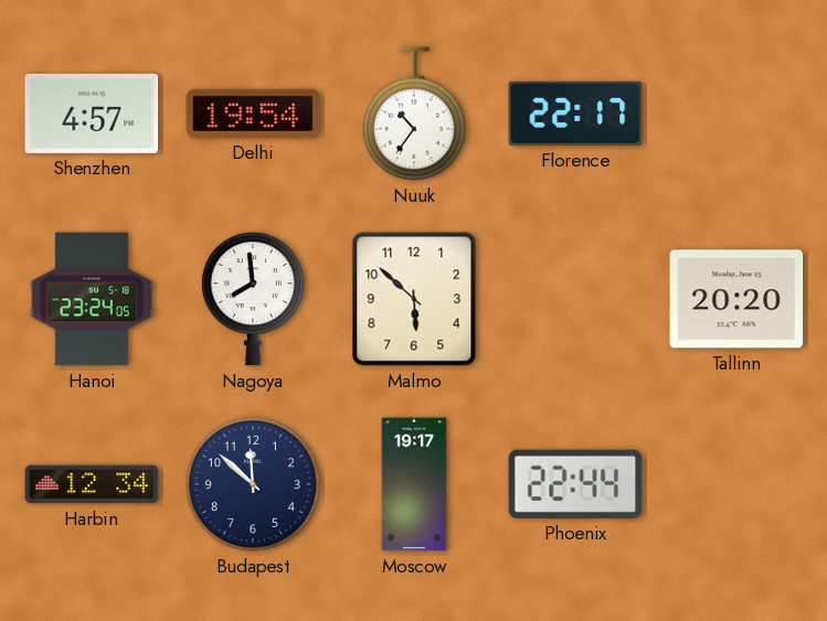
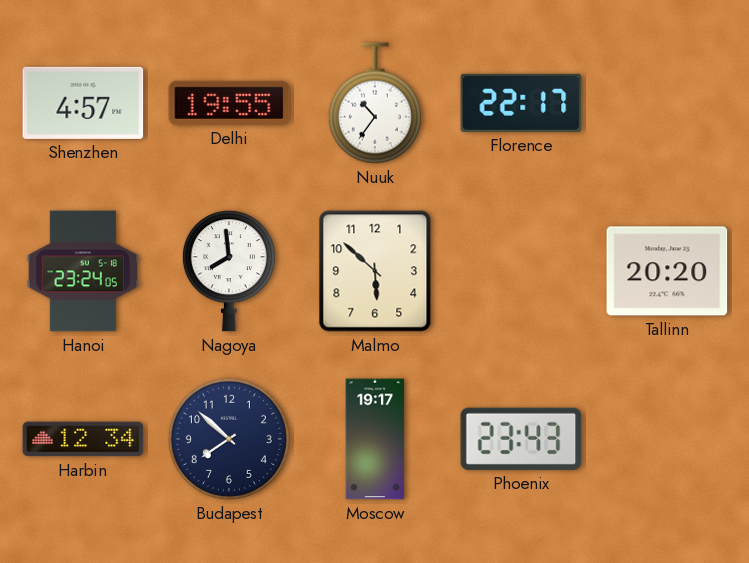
Delhi: 19:54 -> 19:55 (229, 103)
Budapest: 11:52 -> 7:52 (229, 439)
Phoenix: 22:44 -> 23:43 (521, 439)
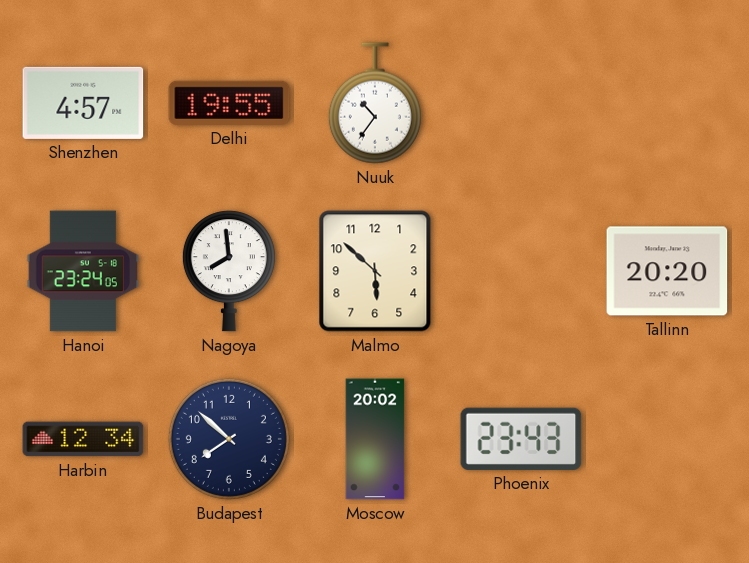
Florence: 22:17 -> none (521, 103)
Moscow: 19:17 -> 20:02 (375, 439)
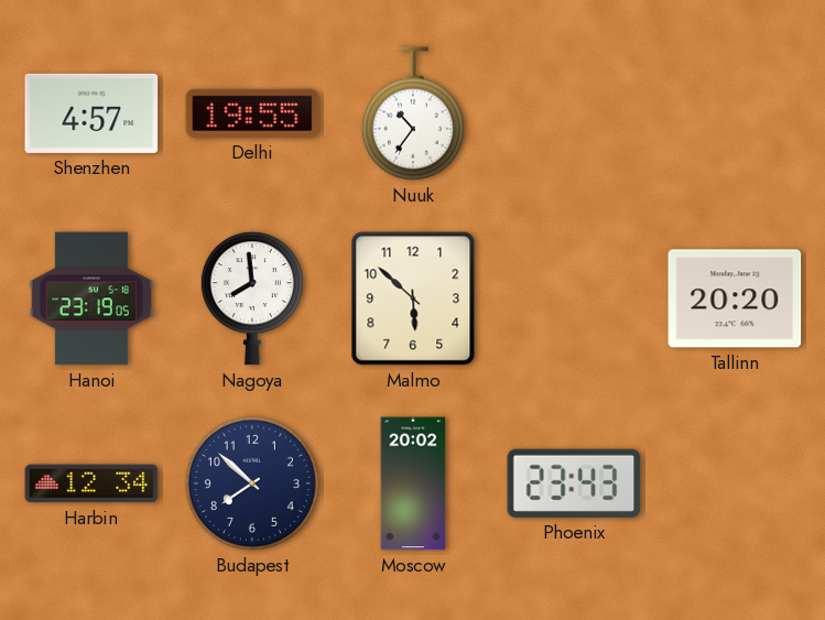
Hanoi: 23:24 -> 23:19 (90, 298)
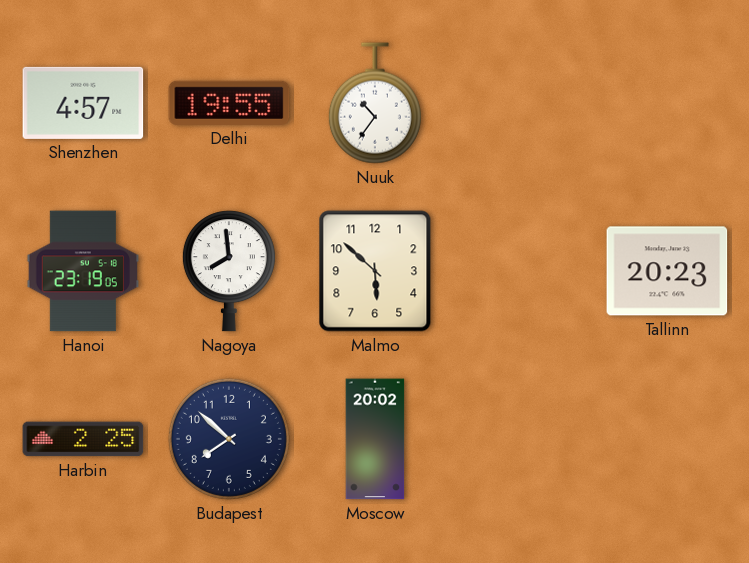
Tallinn: 20:20 -> 20:23 (667, 271)
Harbin: 12:34 -> 2:25 (83, 439)
Phoenix: 23:43 -> none (574, 483)
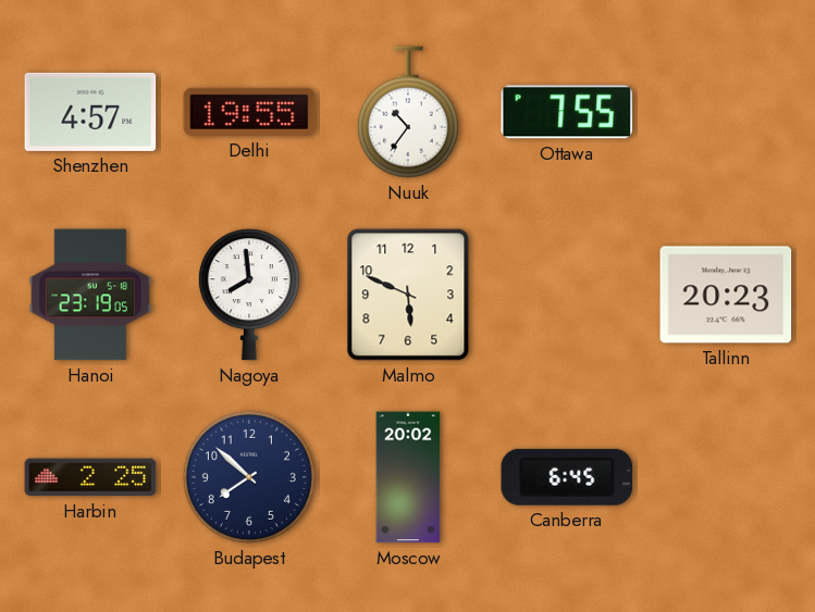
Ottawa: none -> 7:55 (567, 112)
Malmo: 5:52 -> 5:49 (408, 295)
Canberra: none -> 6:45 (567, 477)
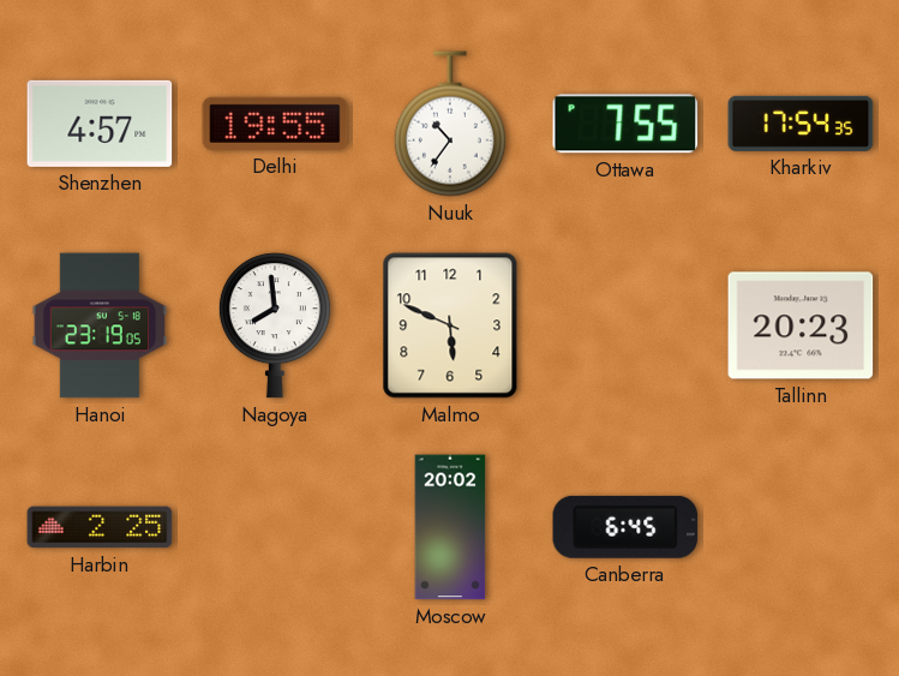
Kharkiv: none -> 17:54 (801, 124)
Budapest: 7:52 -> none (249, 477)
